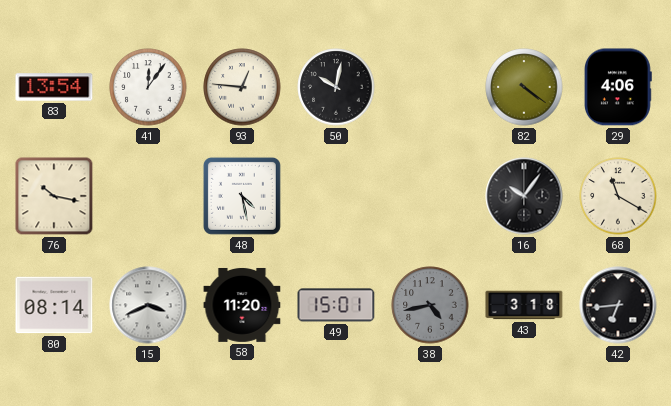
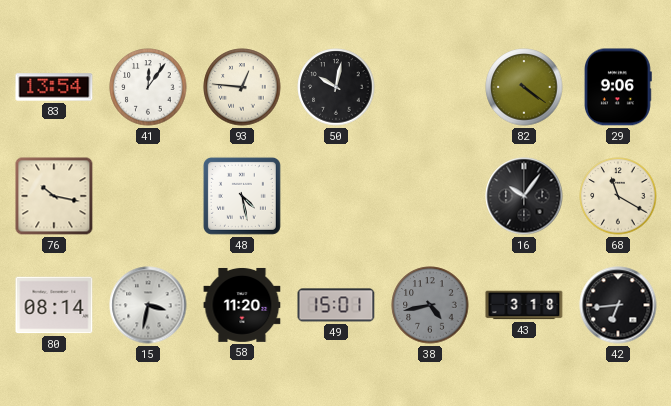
29: 4:06 -> 9:06 (618, 87)
15: 3:41 -> 3:32 (148, 305)
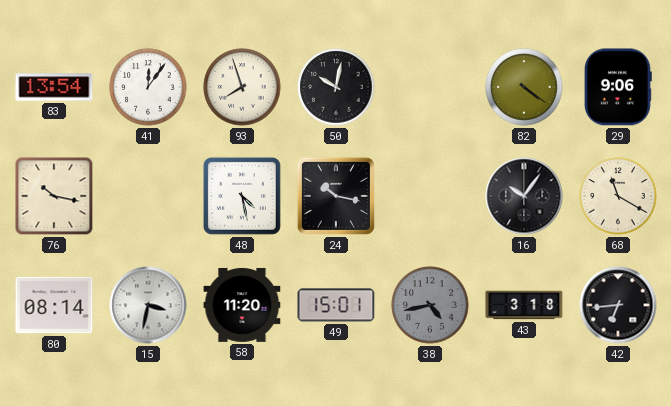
93: 12:46 -> 7:57 (242, 87)
24: none -> 10:17 (336, 196)
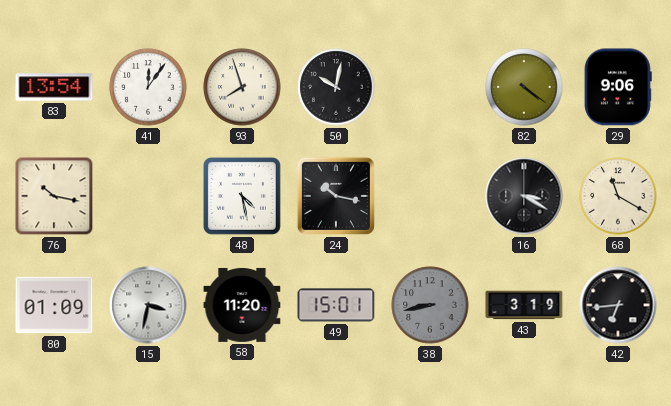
16: 10:06 -> 3:20 (524, 196)
80: 08:14 -> 01:09 (54, 305)
38: 4:43 -> 8:43 (430, 305)
43: 3:18 -> 3:19 (524, 305)
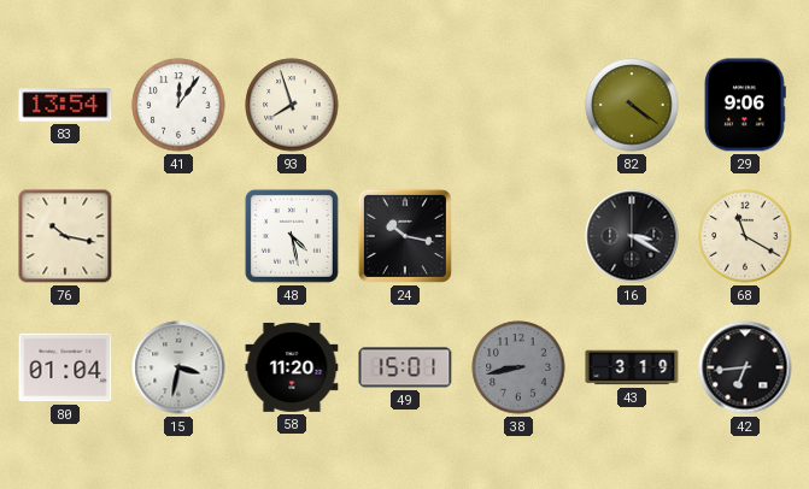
50: 10:02 -> none (336, 87)
80: 01:09 -> 01:04 (65, 367)
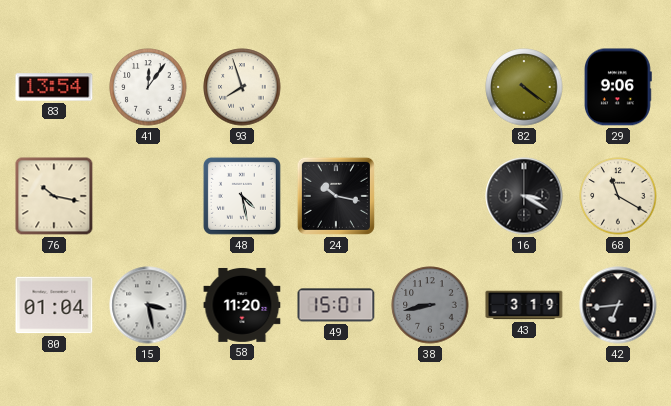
15: 3:32 -> 3:28 (148, 305)
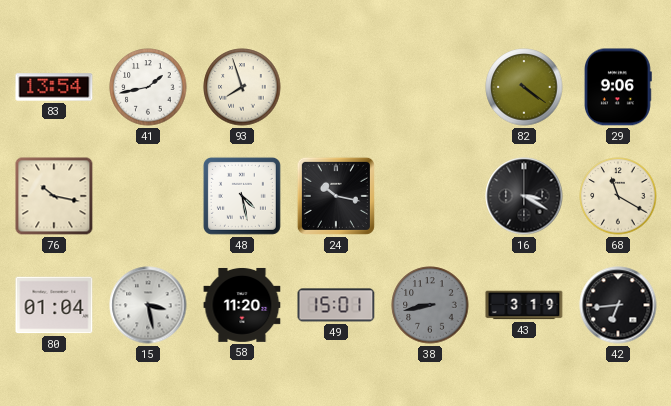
41: 12:06 -> 1:43 (148, 87)
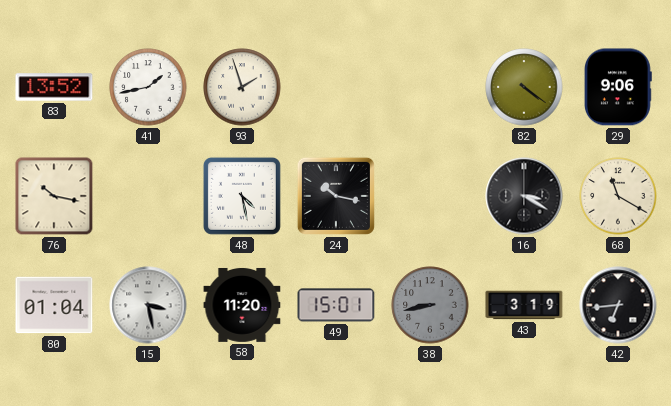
83: 13:54 -> 13:52 (54, 87)
93: 7:57 -> 1:57 (242, 87)
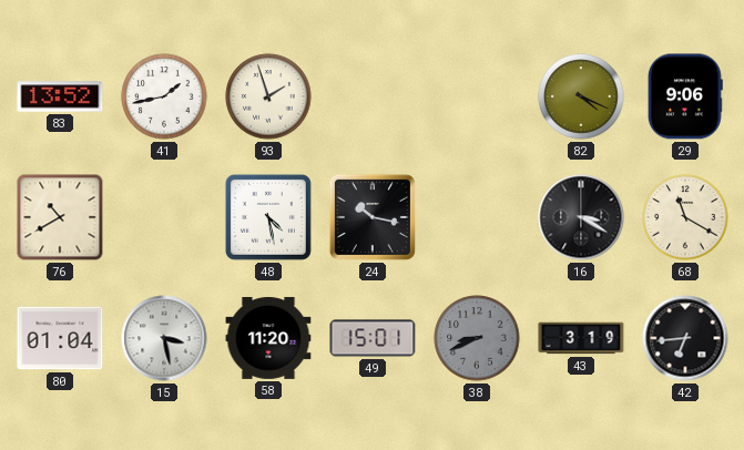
82: 4:21 -> 4:19 (581, 96)
76: 10:17 -> 10:40 (60, 217)
38: 8:43 -> 8:41 (477, 338)
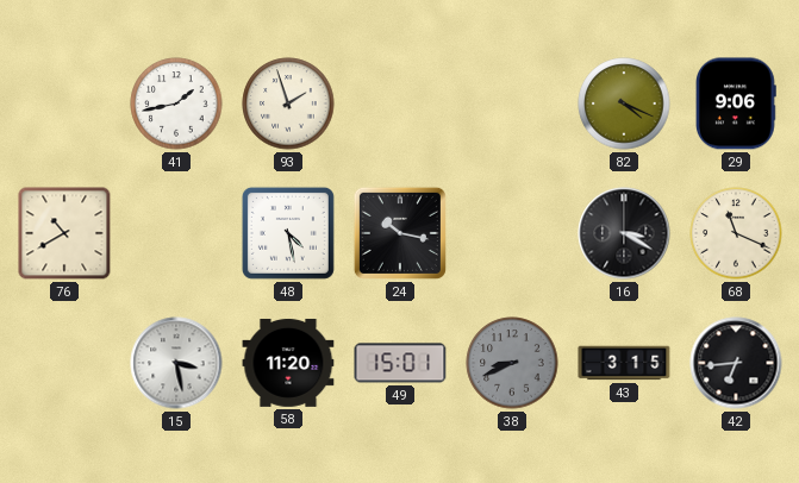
83: 13:52 -> none (60, 96)
68: 11:20 -> 11:19 (736, 233)
80: 01:04 -> none (60, 338)
43: 3:19 -> 3:15 (624, 363)
